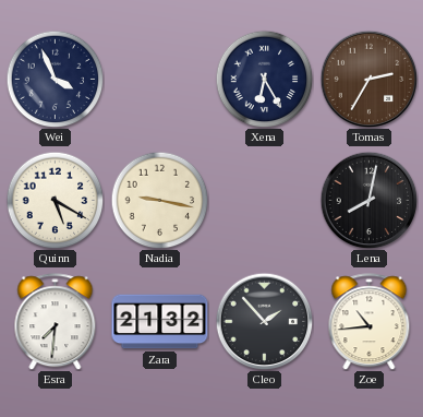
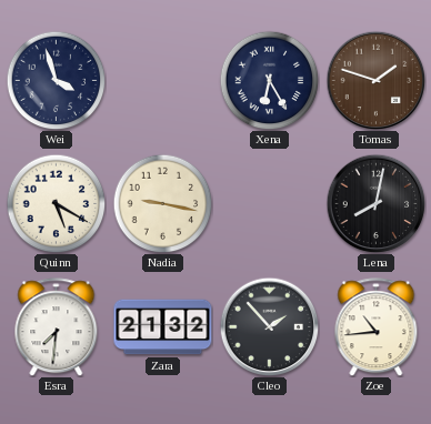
Wei: 3:56 -> 3:57 (56, 80)
Tomas: 2:35 -> 1:48 (375, 80)
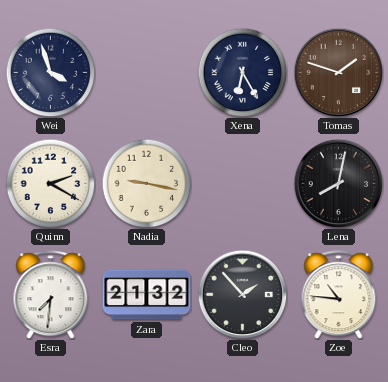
Quinn: 5:20 -> 2:20 (50, 183)
Zoe: 10:44 -> 10:46 (339, 295)
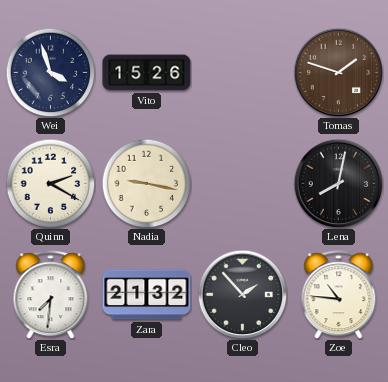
Vito: none -> 15:26 (147, 73)
Xena: 6:25 -> none (242, 72)
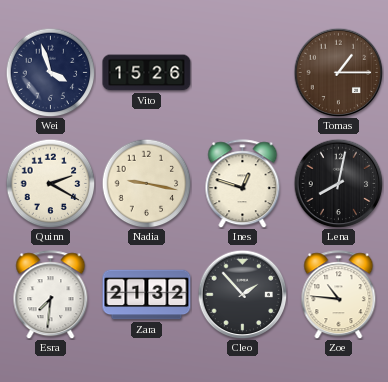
Tomas: 1:48 -> 1:15 (338, 72)
Ines: none -> 12:48 (243, 184)
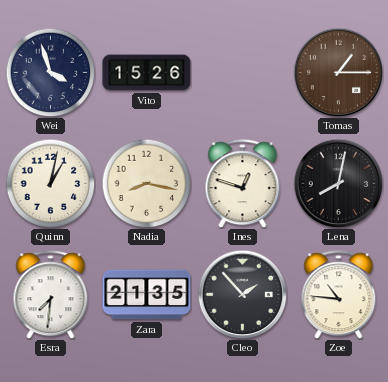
Quinn: 2:20 -> 1:02 (50, 183)
Nadia: 9:17 -> 8:17 (146, 183)
Zara: 21:32 -> 21:35 (147, 295)
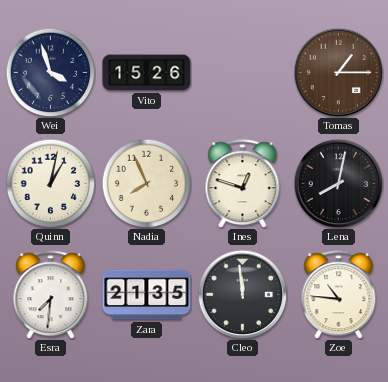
Nadia: 8:17 -> 7:56 (146, 183)
Cleo: 1:53 -> 11:59 (242, 294)
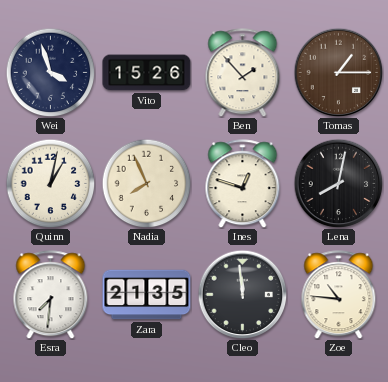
Ben: none -> 1:53 (243, 73)
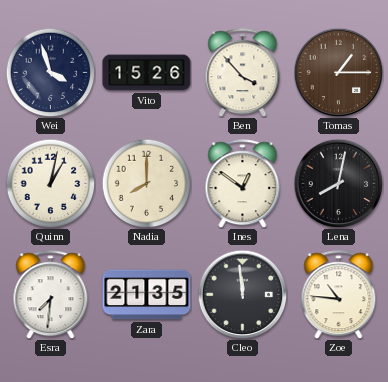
Ben: 1:53 -> 3:53 (243, 73)
Nadia: 7:56 -> 8:00 (146, 183)
Ines: 12:48 -> 12:51 (243, 184)
